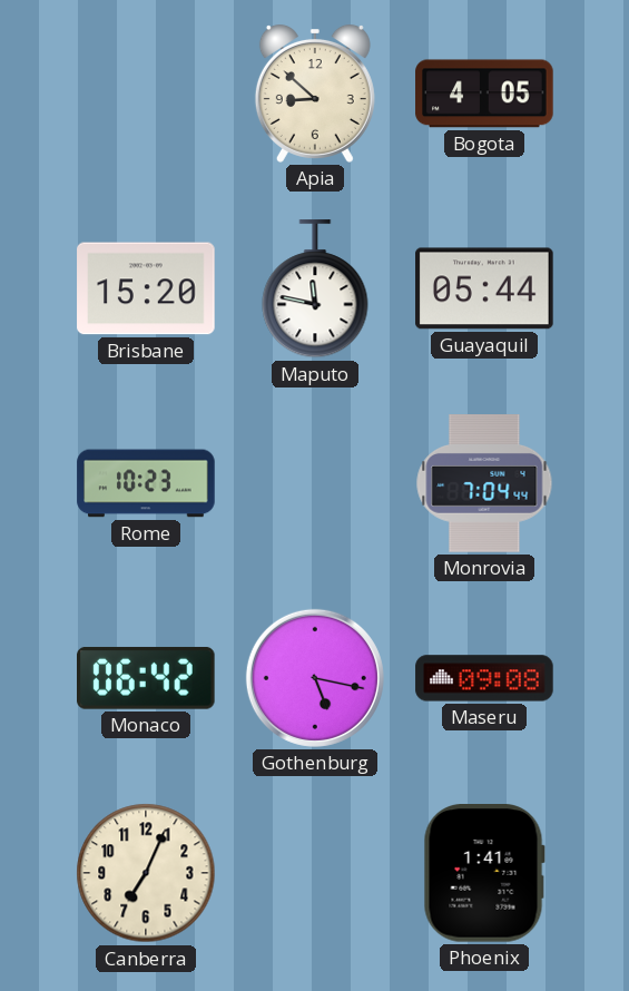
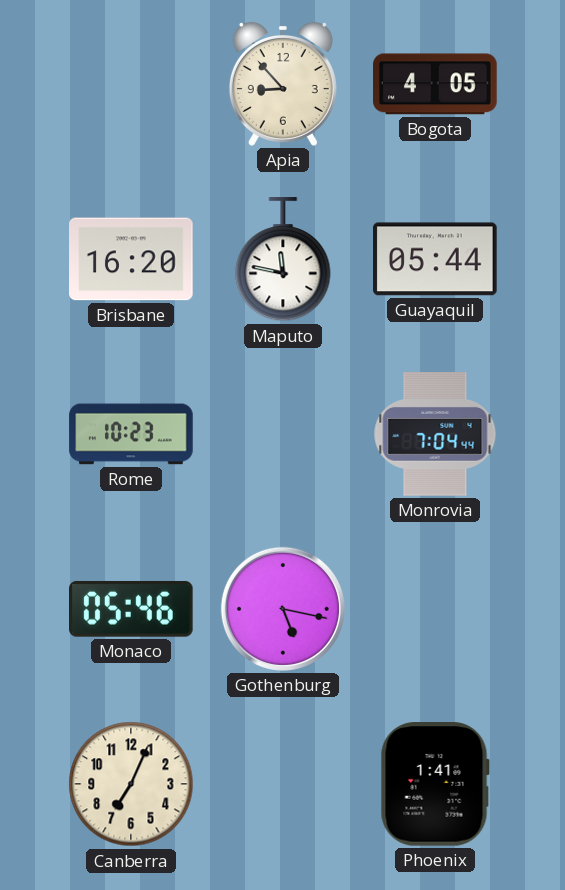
Apia: 8:52 -> 8:53 (283, 84)
Brisbane: 15:20 -> 16:20 (131, 259)
Monaco: 06:42 -> 05:46 (132, 609)
Maseru: 09:08 -> none (484, 678)
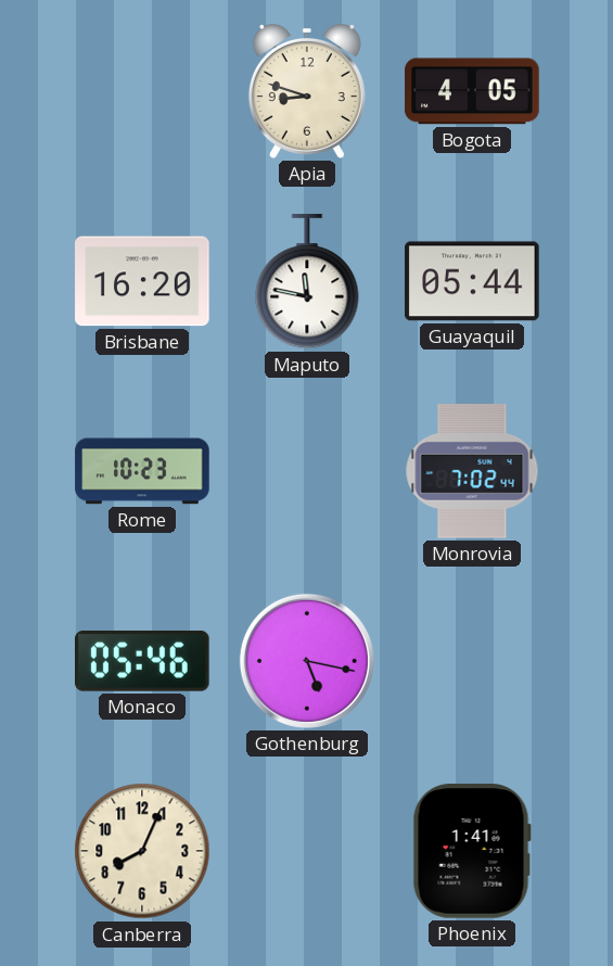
Apia: 8:53 -> 8:48 (307, 91)
Monrovia: 7:04 -> 7:02 (472, 471)
Canberra: 7:04 -> 8:04 (142, 851)
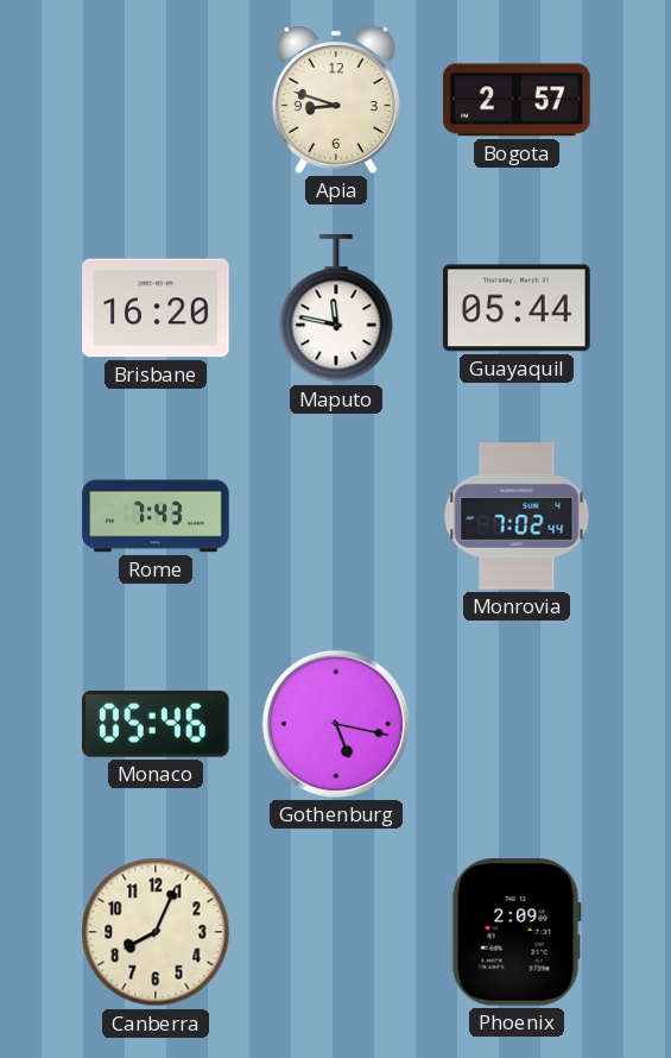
Bogota: 4:05 -> 2:57 (517, 100)
Rome: 10:23 -> 7:43 (156, 516)
Phoenix: 1:41 -> 2:09 (517, 933)
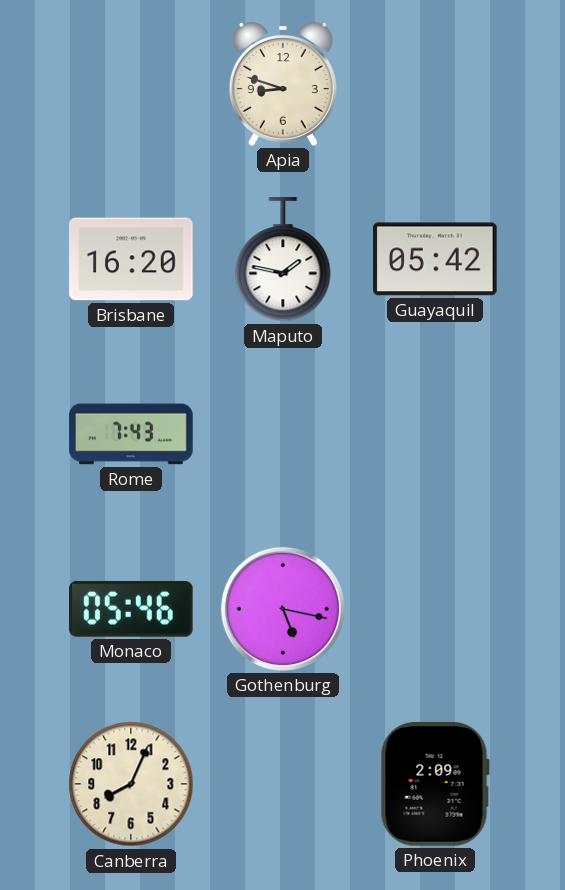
Bogota: 2:57 -> none (517, 100)
Maputo: 11:47 -> 1:47 (283, 260)
Guayaquil: 05:44 -> 05:42 (435, 259)
Monrovia: 7:02 -> none (517, 516)
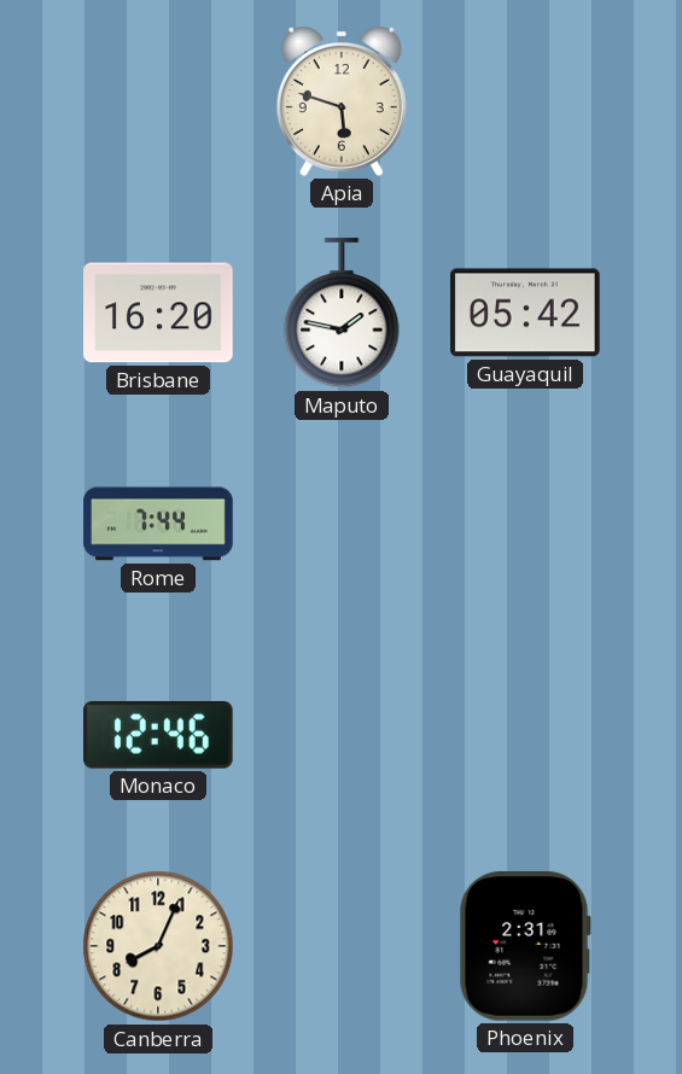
Apia: 8:48 -> 5:48 (342, 101)
Rome: 7:43 -> 7:44 (158, 524)
Monaco: 05:46 -> 12:46 (159, 735)
Gothenburg: 5:17 -> none (283, 609)
Phoenix: 2:09 -> 2:31 (525, 947)
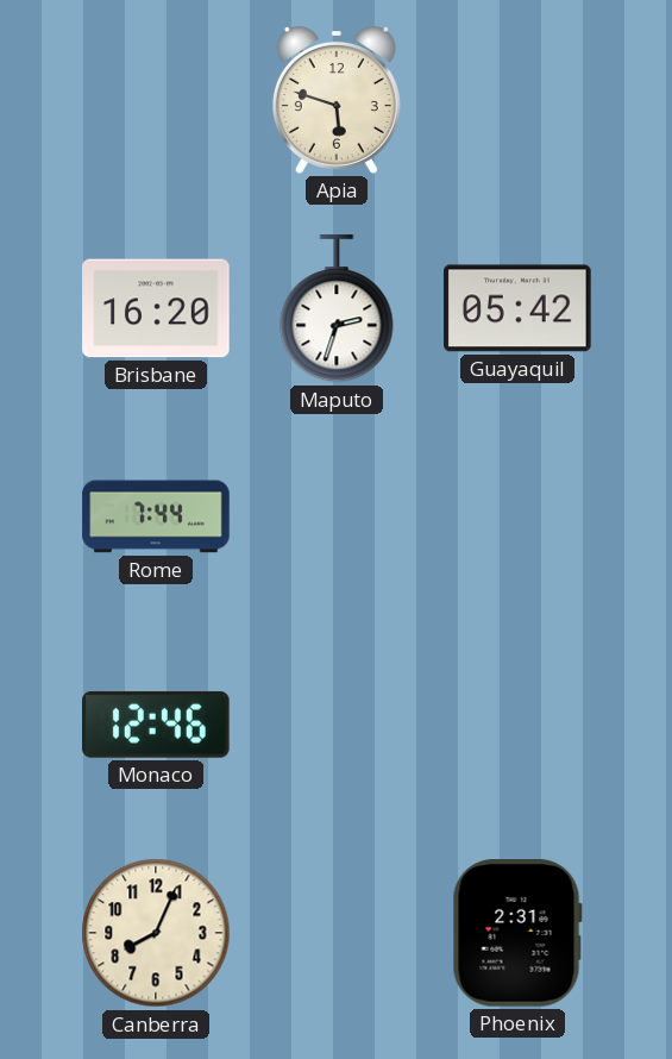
Maputo: 1:47 -> 2:33 (337, 309)
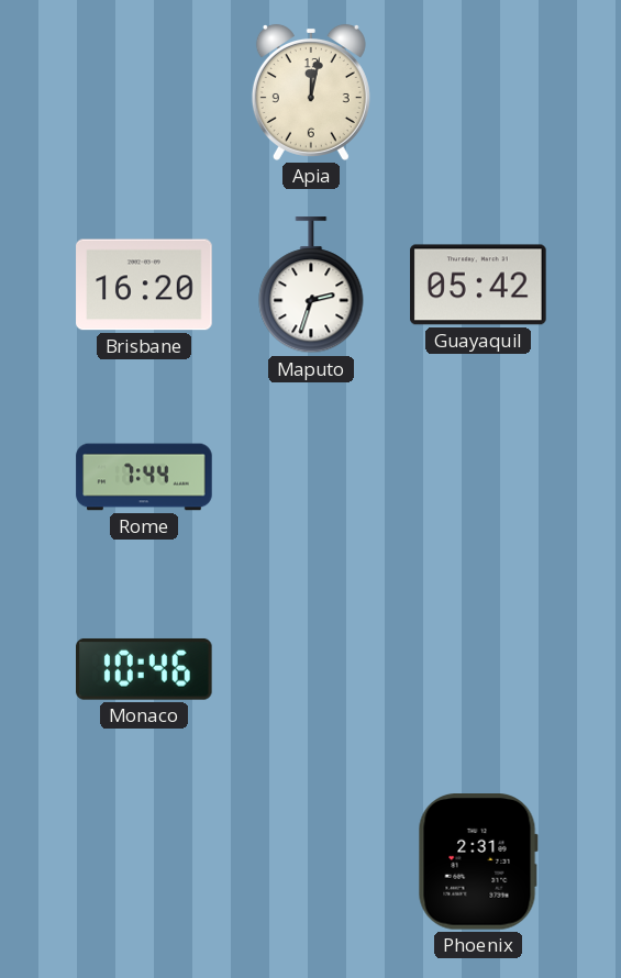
Apia: 5:48 -> 12:02 (311, 92)
Monaco: 12:46 -> 10:46 (145, 669)
Canberra: 8:04 -> none (156, 933)
